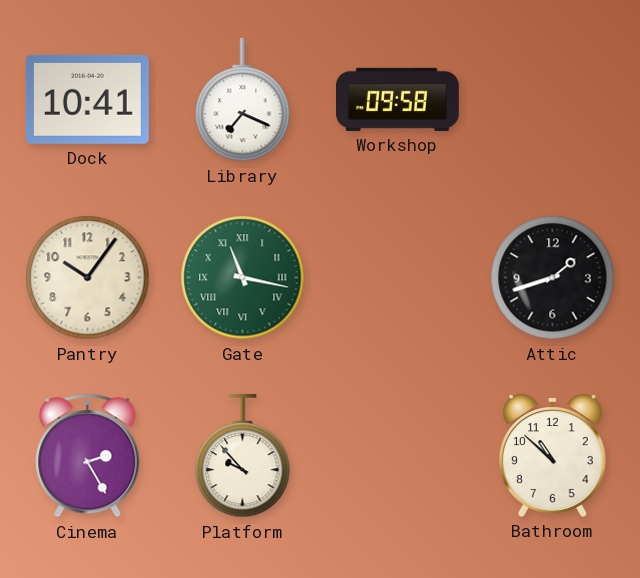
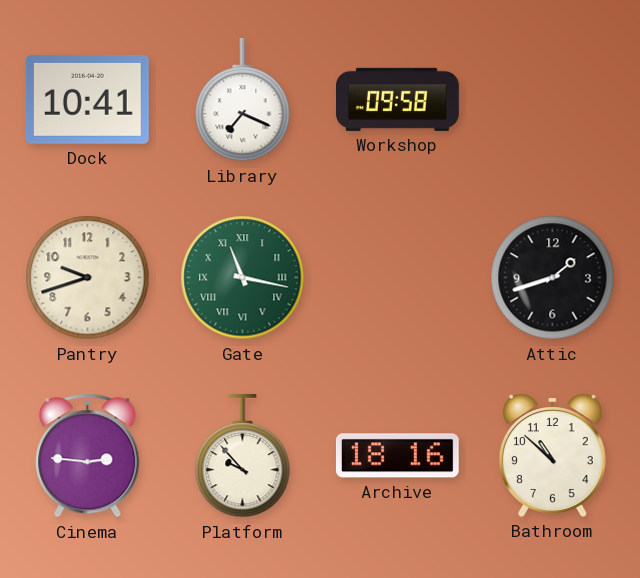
Pantry: 10:06 -> 9:42 (88, 278)
Cinema: 2:25 -> 2:46 (88, 456)
Archive: none -> 18:16 (397, 456)
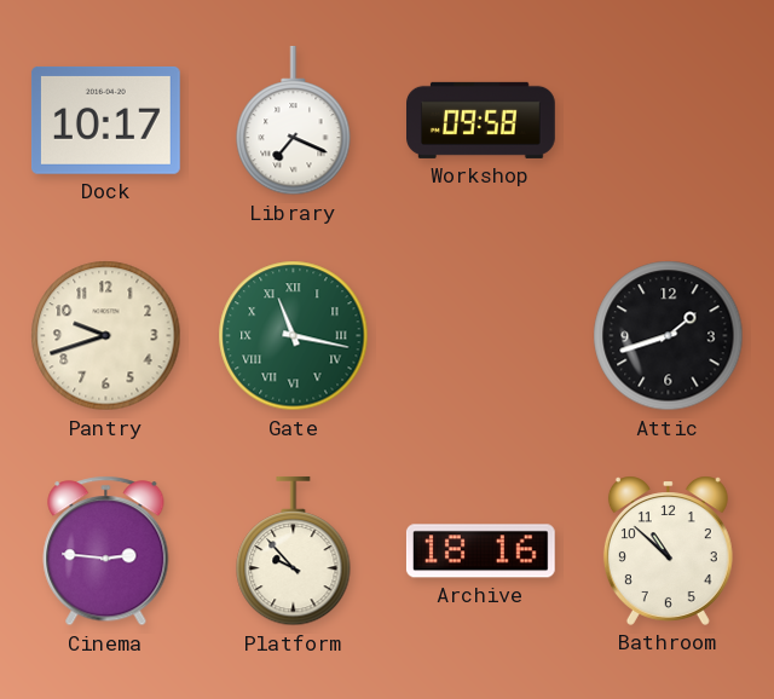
Dock: 10:41 -> 10:17 (105, 120)
